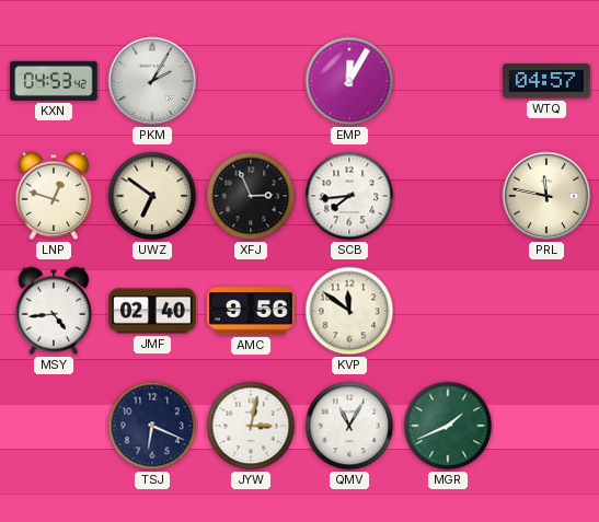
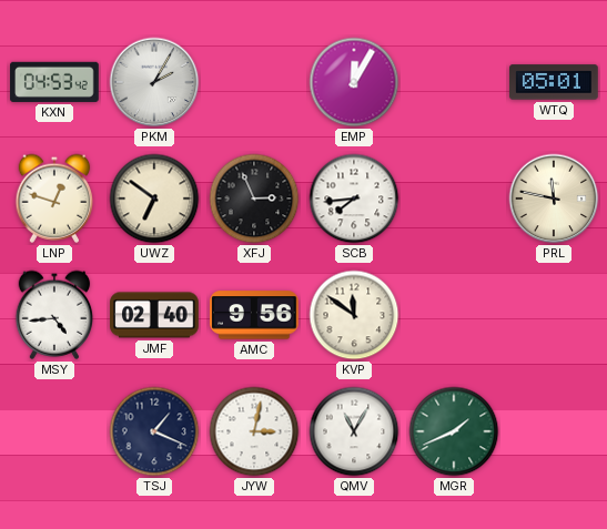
WTQ: 04:57 -> 05:01 (554, 82)
TSJ: 6:19 -> 1:19 (154, 431)
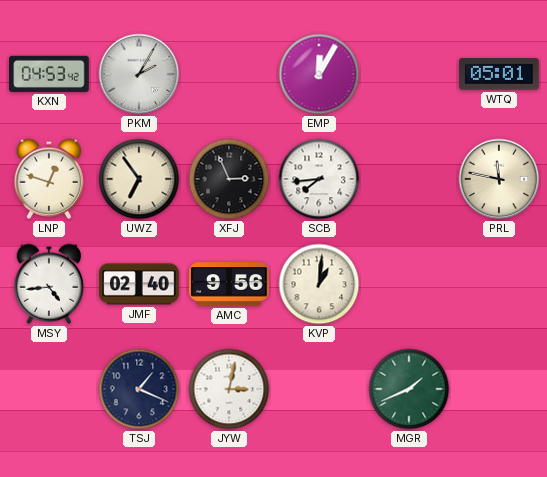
UWZ: 6:51 -> 6:54 (139, 179)
KVP: 11:51 -> 1:01 (319, 284)
QMV: 11:05 -> none (354, 431)
